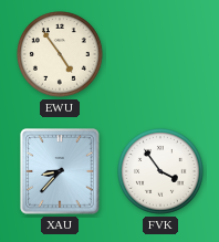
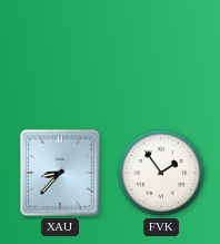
EWU: 4:54 -> none (61, 55)
FVK: 3:54 -> 1:54 (162, 174)
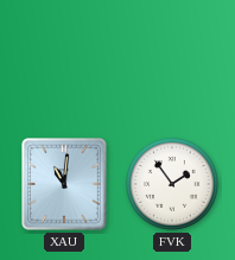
XAU: 8:37 -> 11:01 (64, 184)
